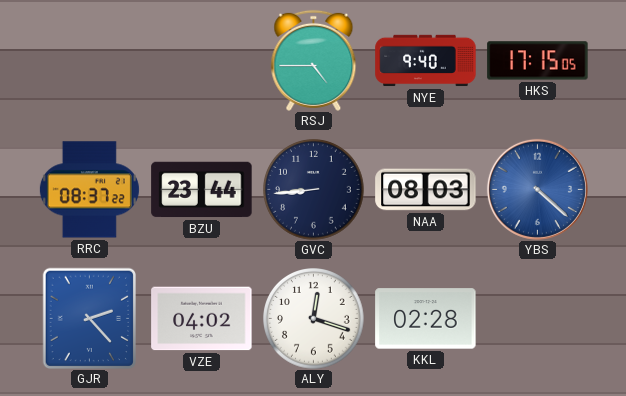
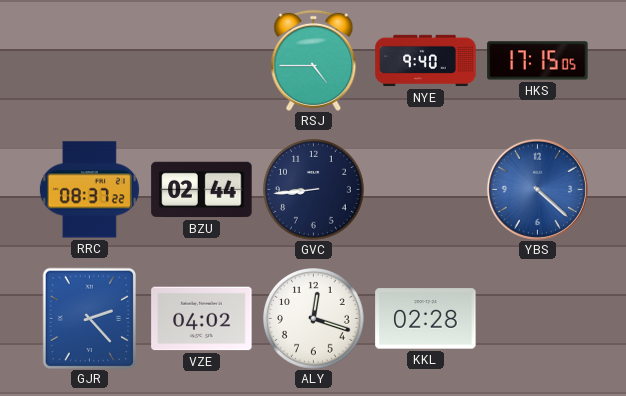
BZU: 23:44 -> 02:44 (202, 190)
NAA: 08:03 -> none (426, 190)
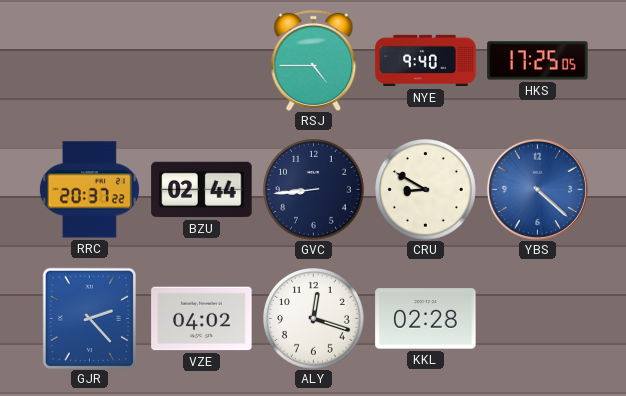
HKS: 17:15 -> 17:25 (538, 61)
RRC: 08:37 -> 20:37 (89, 190)
CRU: none -> 8:50 (426, 190)
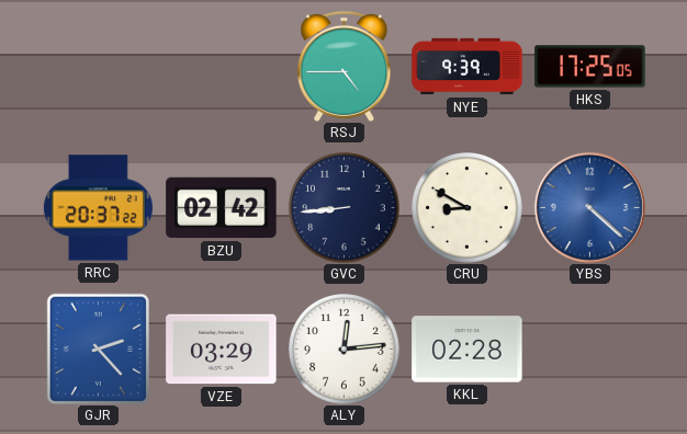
NYE: 9:40 -> 9:39 (468, 67)
BZU: 02:44 -> 02:42 (222, 208)
VZE: 04:02 -> 03:29 (222, 350)
ALY: 12:18 -> 12:14 (345, 350)
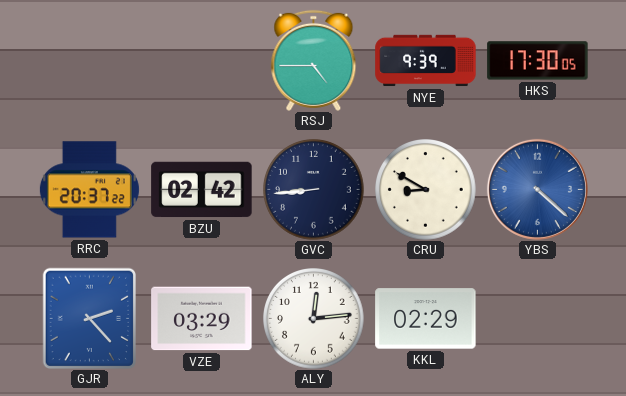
HKS: 17:25 -> 17:30 (538, 61)
KKL: 02:28 -> 02:29 (426, 319)
